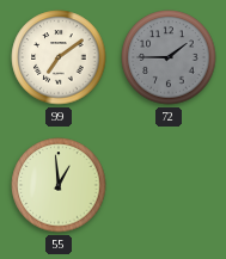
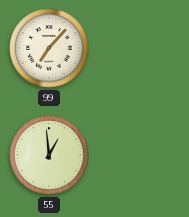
99: 7:09 -> 7:07 (49, 48)
72: 1:45 -> none (169, 57)
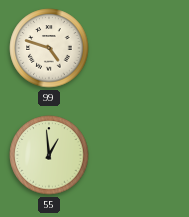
99: 7:07 -> 4:48 (49, 48)
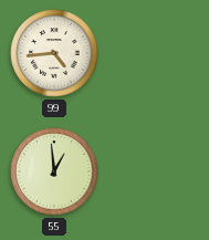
99: 4:48 -> 4:44 (54, 53)
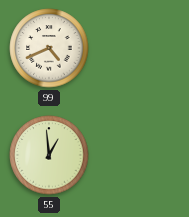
99: 4:44 -> 4:41 (49, 48)
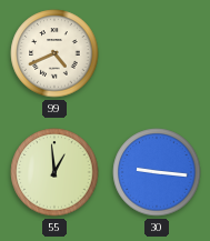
30: none -> 9:16 (157, 172)
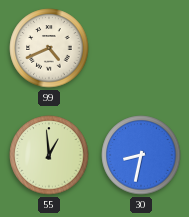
30: 9:16 -> 8:32 (141, 155)
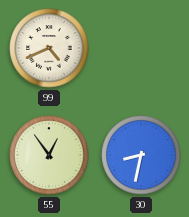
55: 12:59 -> 12:54 (49, 155)
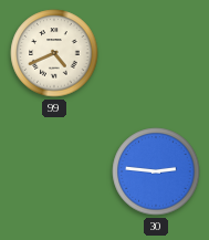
55: 12:54 -> none (49, 155)
30: 8:32 -> 2:46 (156, 171)
